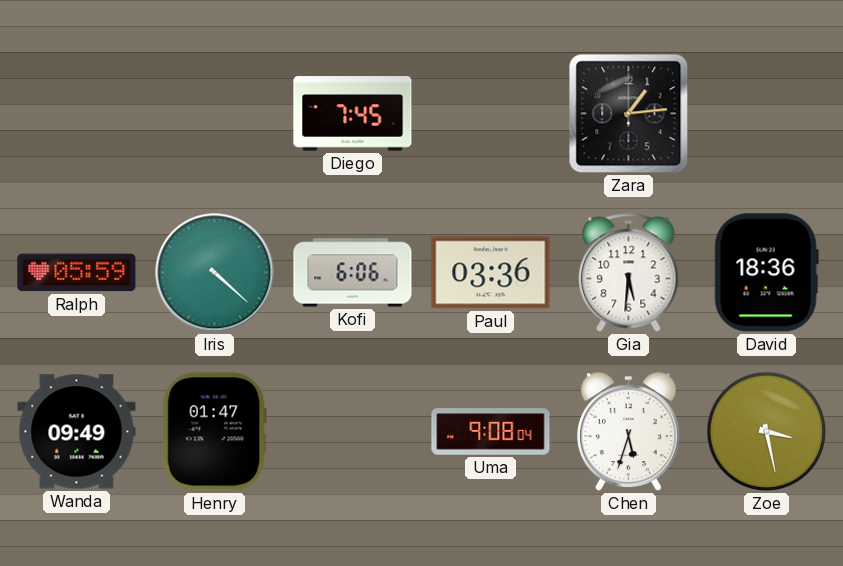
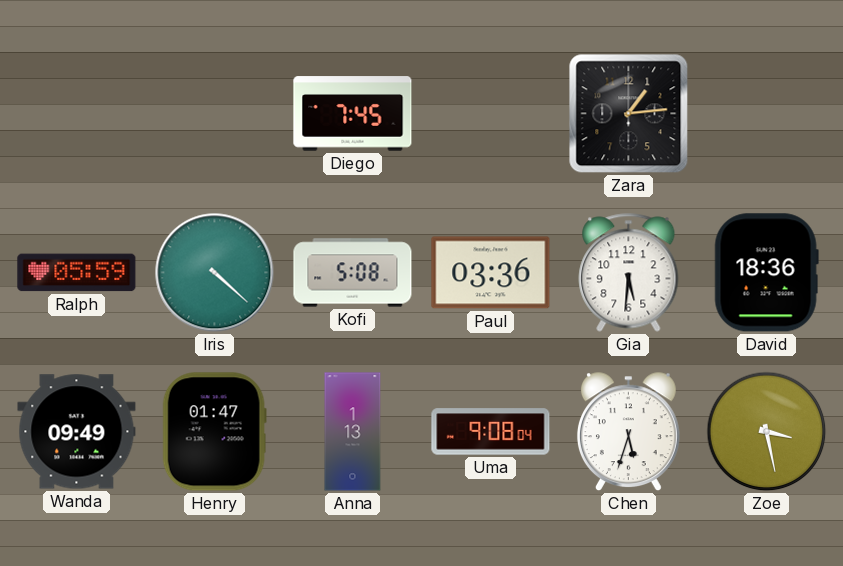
Kofi: 6:06 -> 5:08 (353, 273)
Anna: none -> 1:13 (353, 432)
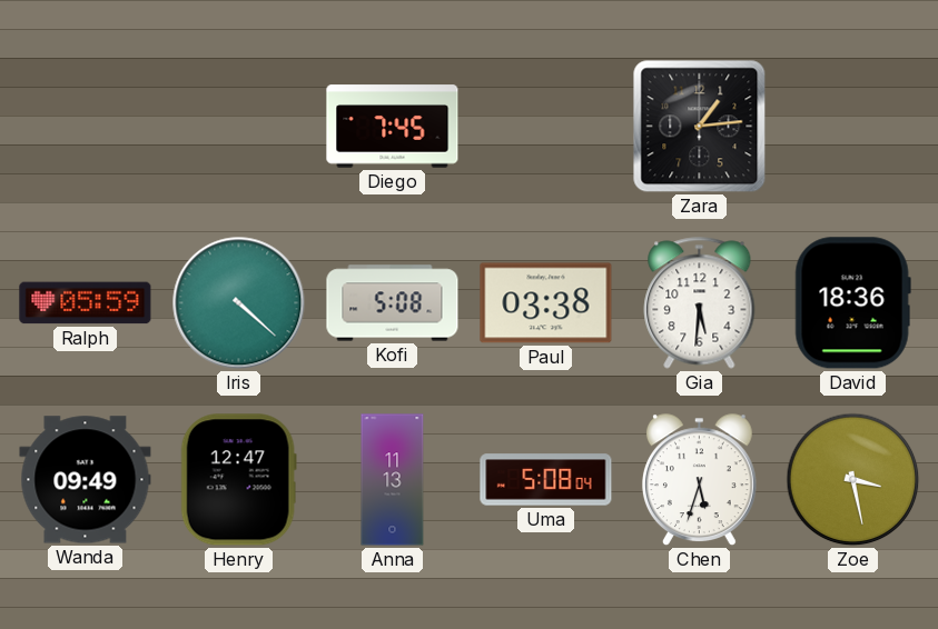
Paul: 03:36 -> 03:38 (546, 303)
Henry: 01:47 -> 12:47 (238, 480)
Anna: 1:13 -> 11:13 (393, 480)
Uma: 9:08 -> 5:08 (546, 480)
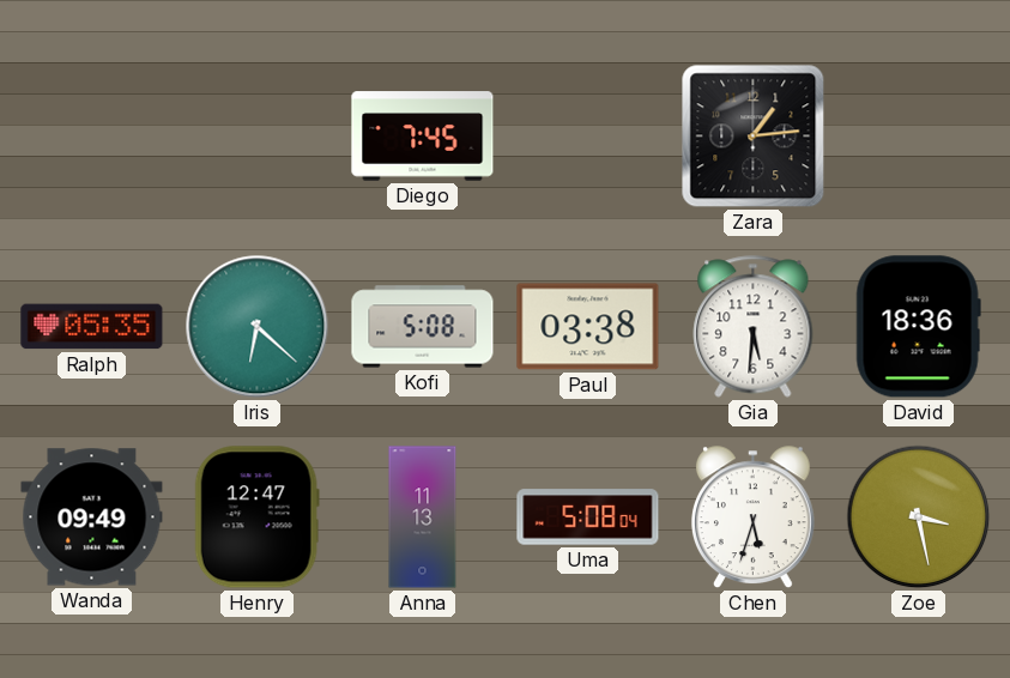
Ralph: 05:59 -> 05:35 (92, 327)
Iris: 4:22 -> 6:22 (258, 327)
